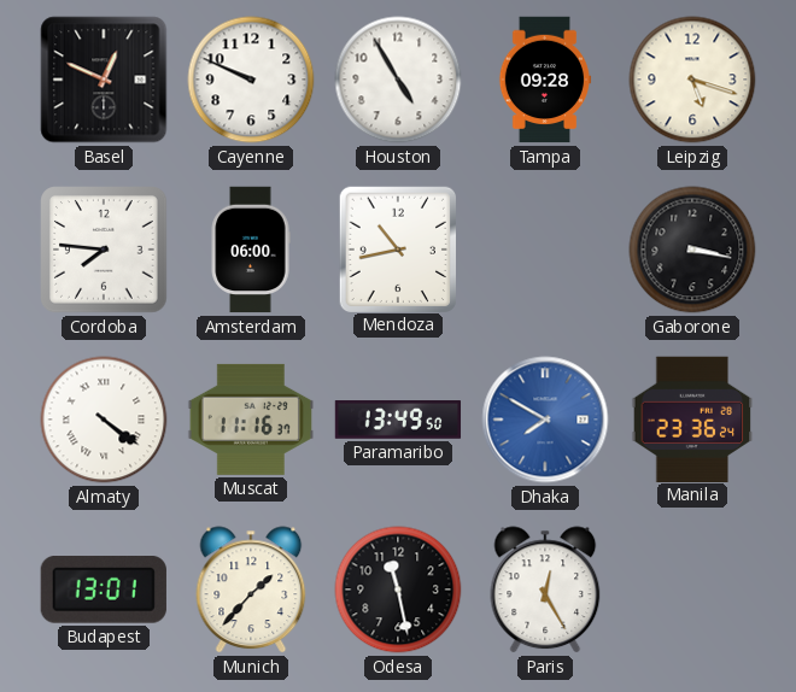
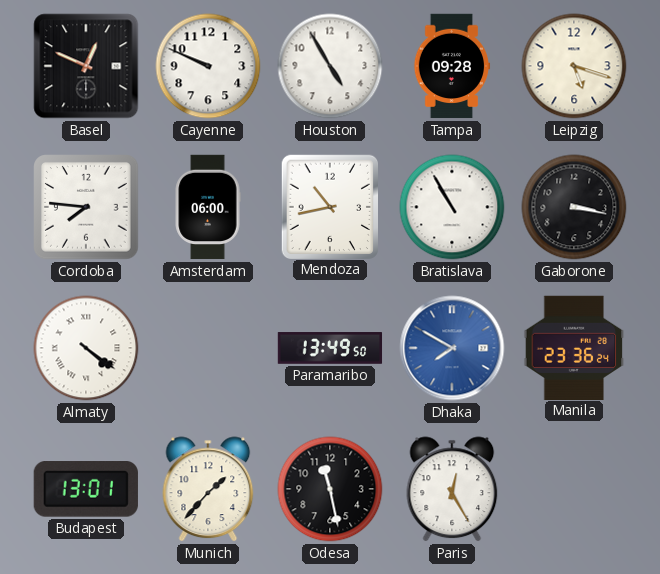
Bratislava: none -> 10:55 (452, 207)
Muscat: 11:16 -> none (251, 420)
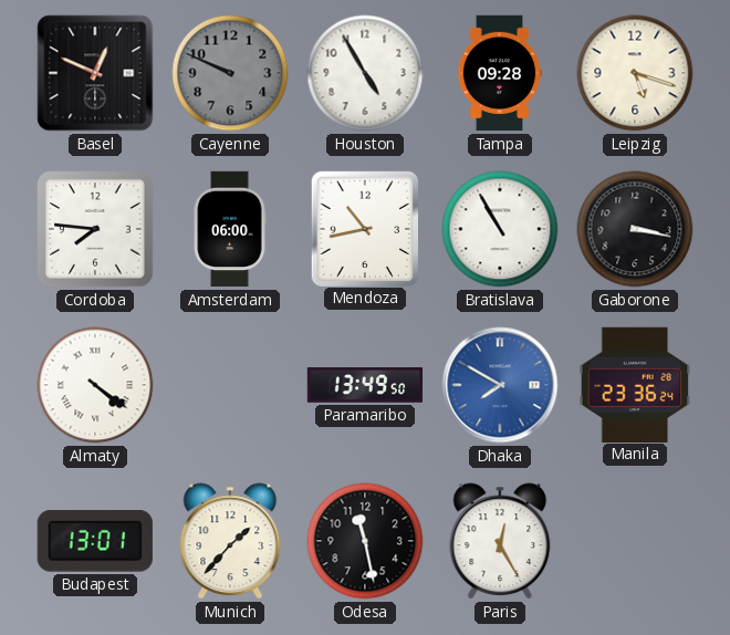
Cayenne dial: white -> grey (230, 73)
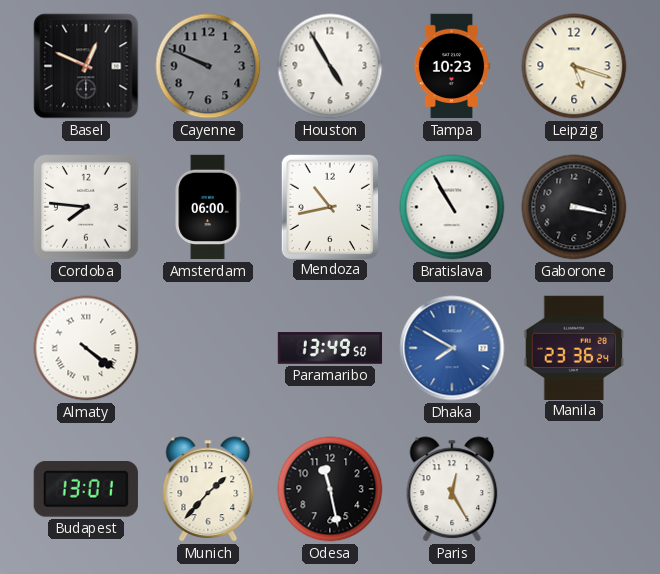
Tampa: 09:28 -> 10:23 (452, 66)
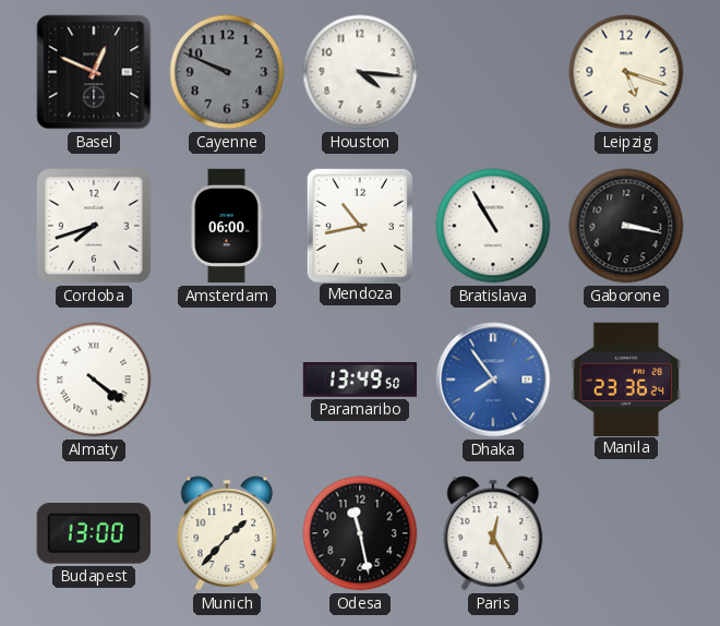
Houston: 4:55 -> 4:16 (360, 72)
Tampa: 10:23 -> none (452, 66)
Cordoba: 7:46 -> 7:42 (94, 226)
Dhaka: 7:50 -> 7:54 (493, 380)
Budapest: 13:01 -> 13:00 (94, 534)
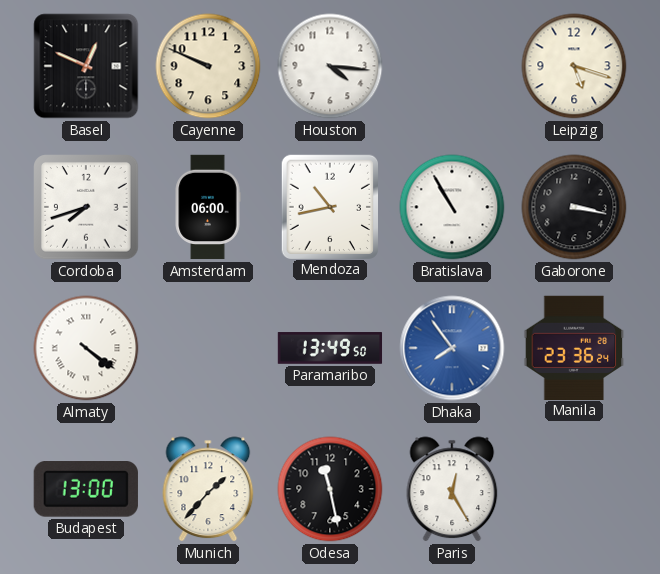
Cayenne dial: grey -> cream (208, 66)
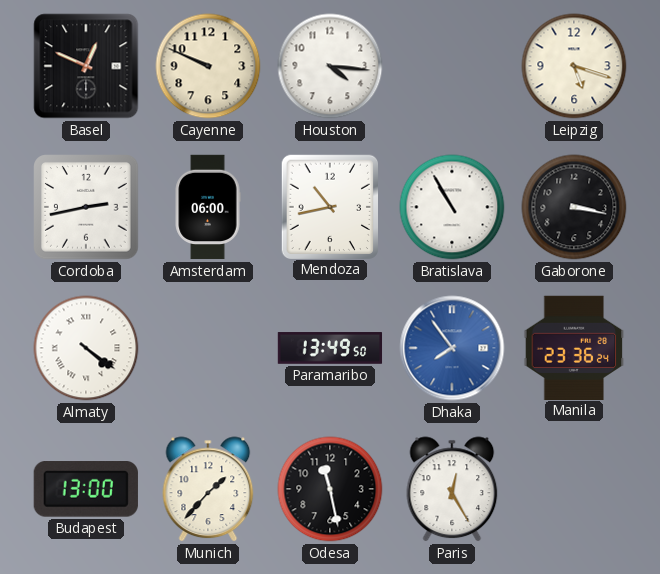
Cordoba: 7:42 -> 2:43 (86, 207)
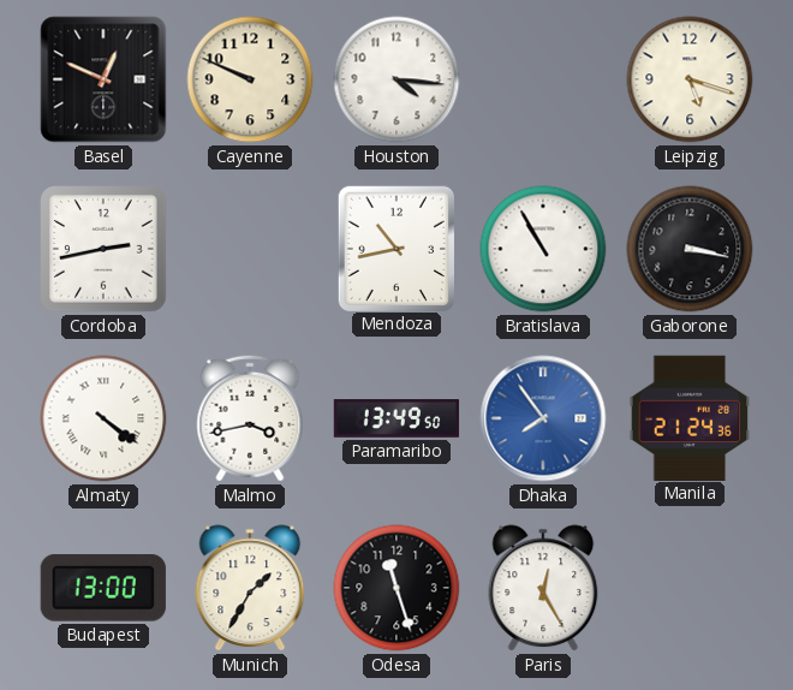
Amsterdam: 06:00 -> none (208, 207)
Malmo: none -> 3:43 (250, 418)
Manila: 23:36 -> 21:24 (690, 417)
Munich: 1:37 -> 1:35 (250, 588)
Odesa: 11:28 -> 11:27 (396, 588)
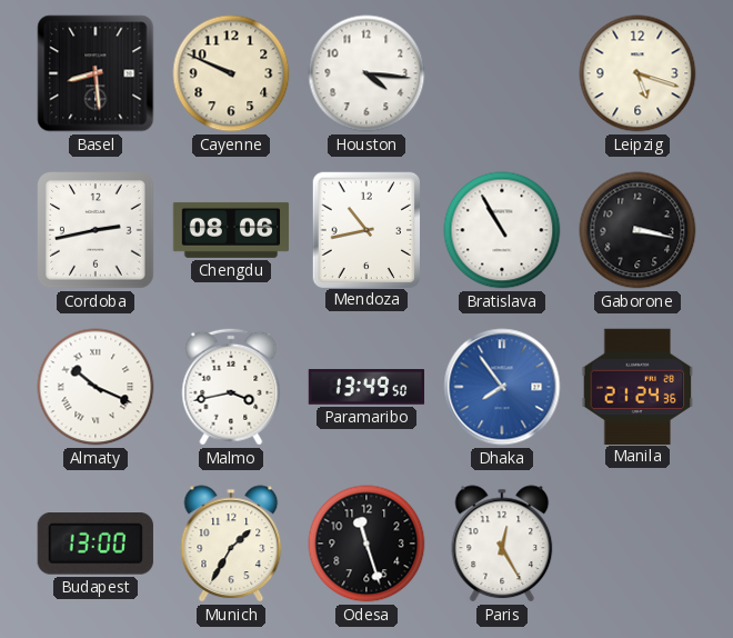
Basel: 12:49 -> 8:29 (96, 73)
Chengdu: none -> 08:06 (231, 230)
Almaty: 4:21 -> 10:19 (96, 387)
